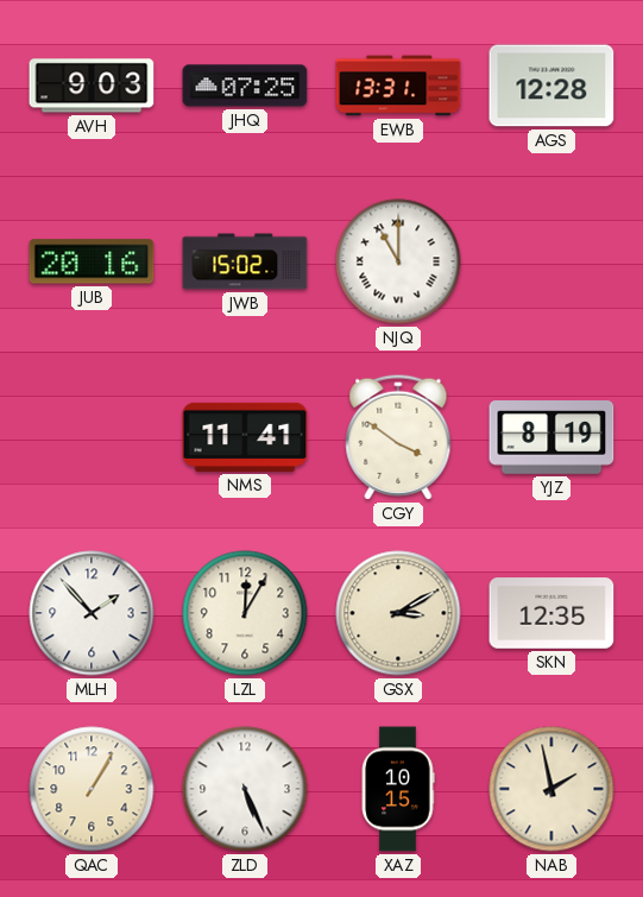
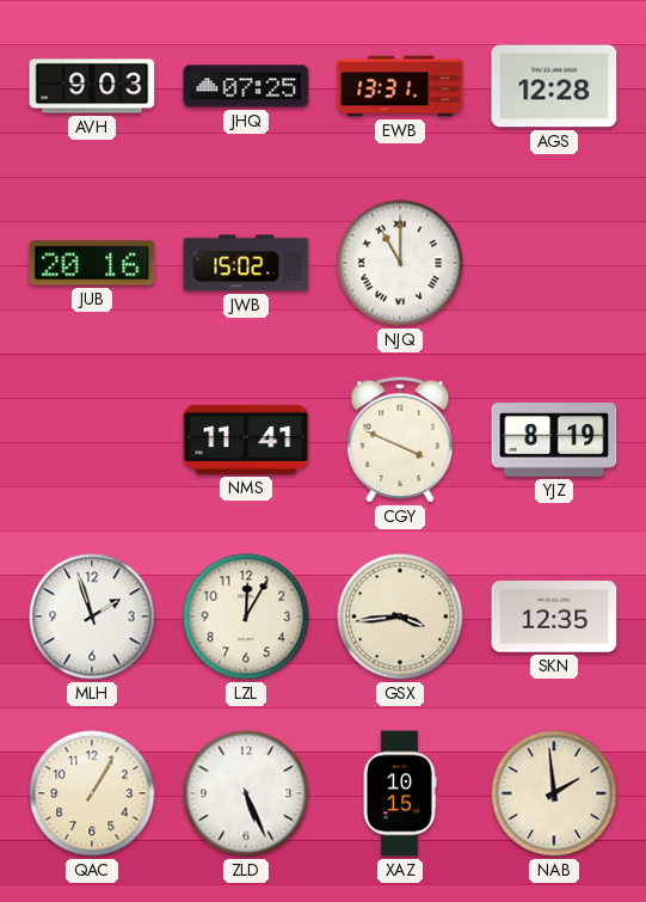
CGY: 3:51 -> 3:49 (400, 440)
MLH: 1:53 -> 1:57 (92, 616)
GSX: 3:10 -> 3:44 (400, 616)
NAB: 1:58 -> 1:59 (554, 793)
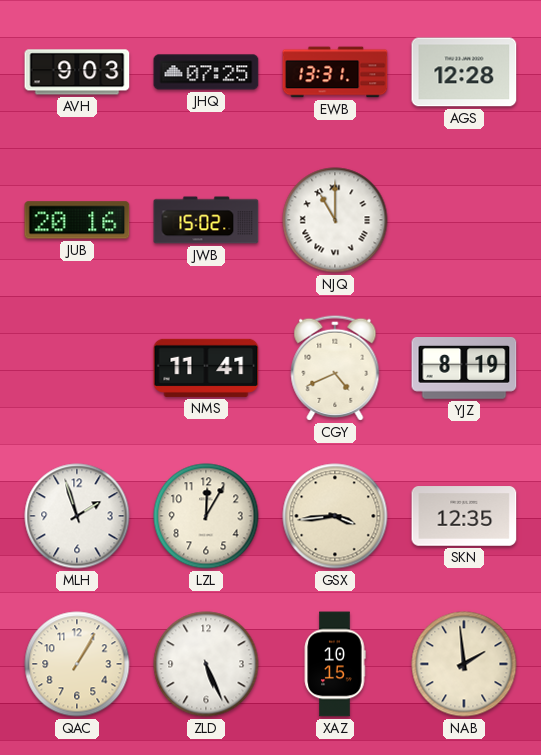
CGY: 3:49 -> 4:41 (335, 368)
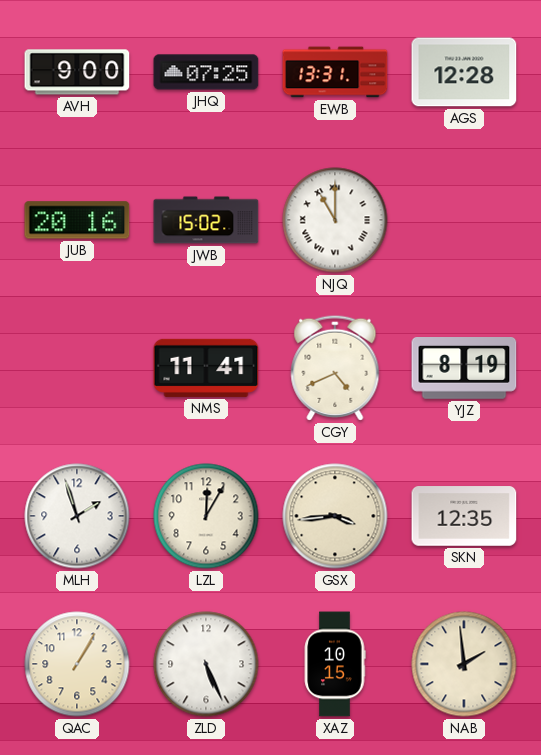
AVH: 9:03 -> 9:00 (77, 72)
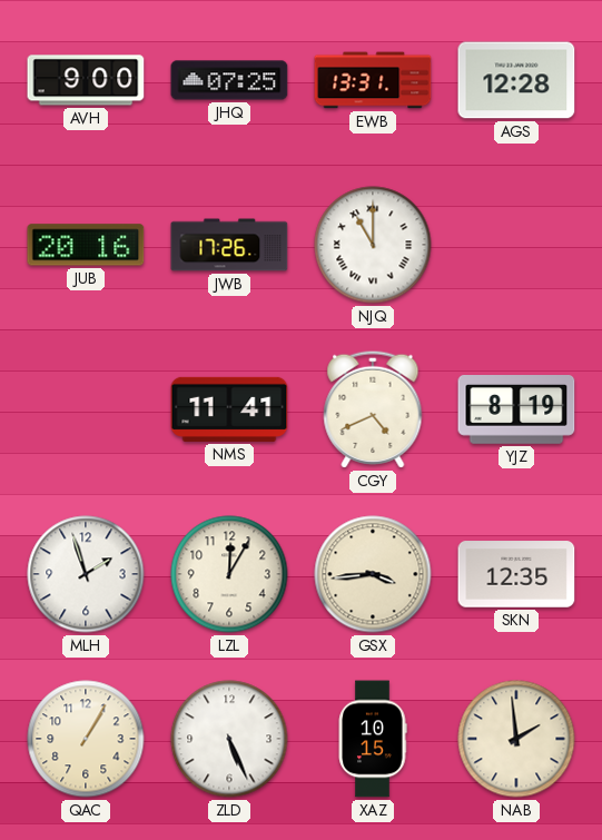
JWB: 15:02 -> 17:26 (229, 245)
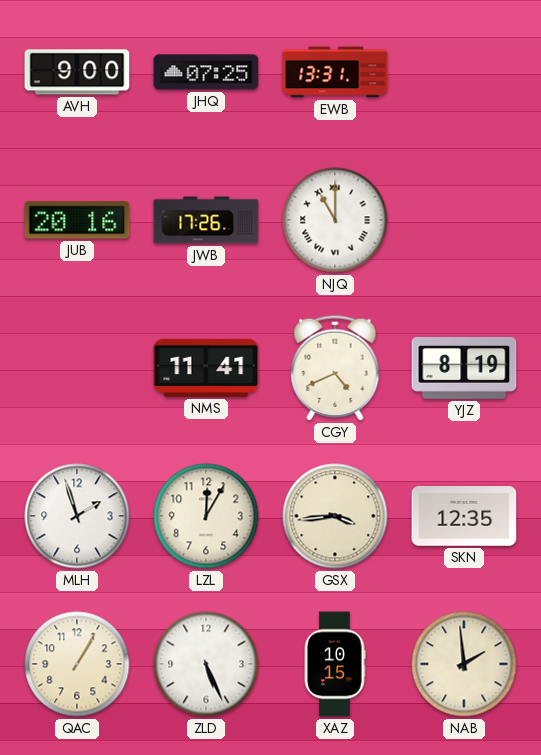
AGS: 12:28 -> none (516, 80)
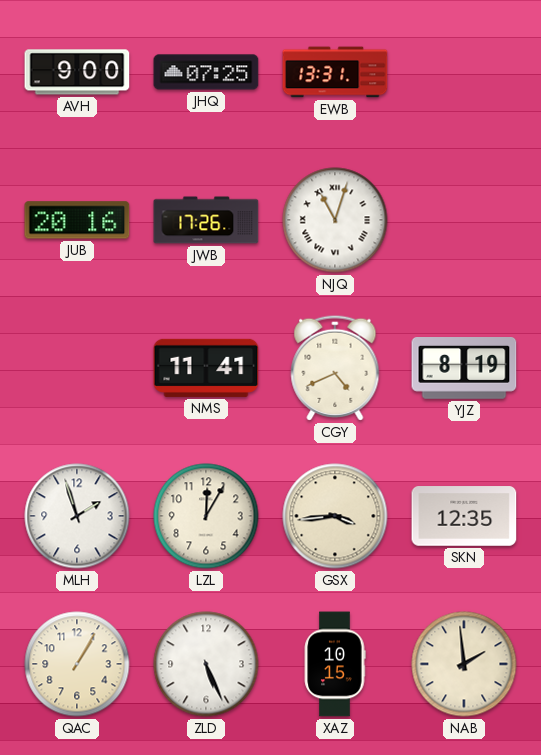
NJQ: 11:00 -> 11:03 (335, 220)
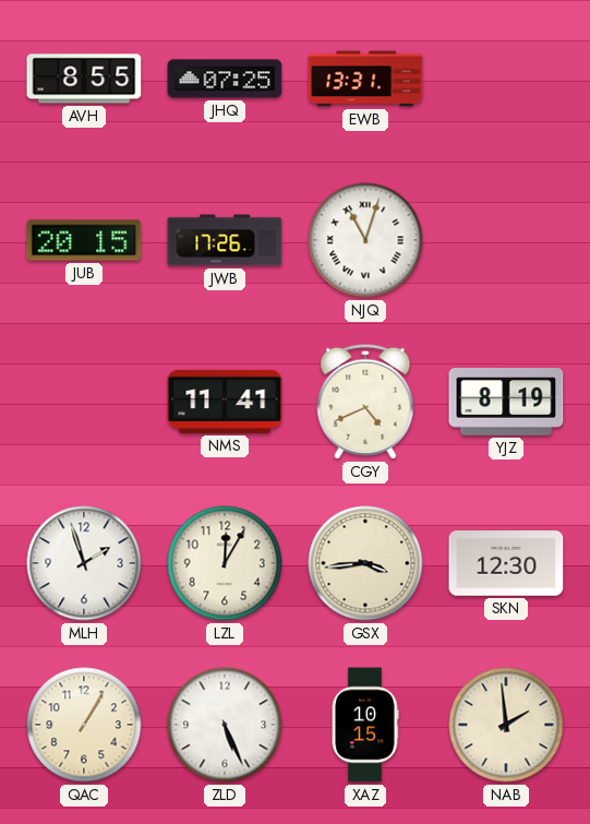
AVH: 9:00 -> 8:55 (84, 79)
JUB: 20:16 -> 20:15 (84, 240)
SKN: 12:35 -> 12:30 (506, 563)
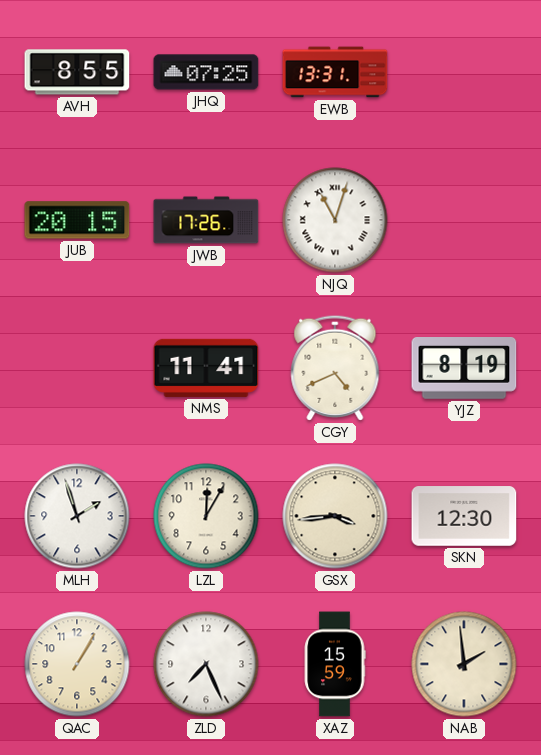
ZLD: 5:26 -> 7:26 (206, 664)
XAZ: 10:15 -> 15:59 (335, 664)
